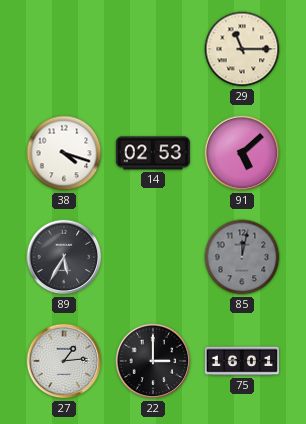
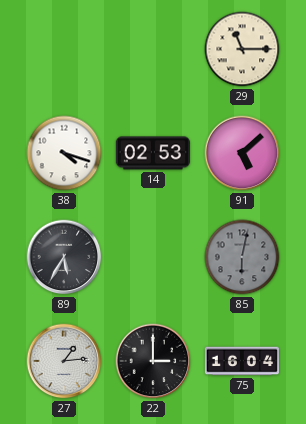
85: 12:02 -> 6:02 (242, 257)
75: 16:01 -> 16:04 (242, 361)
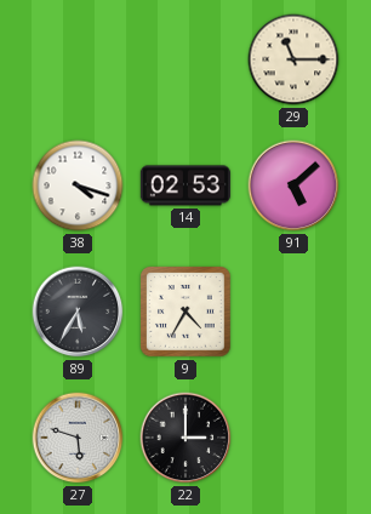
9: none -> 4:35 (187, 313)
85: 6:02 -> none (242, 257)
27: 1:14 -> 5:48 (78, 438)
75: 16:04 -> none (242, 361)
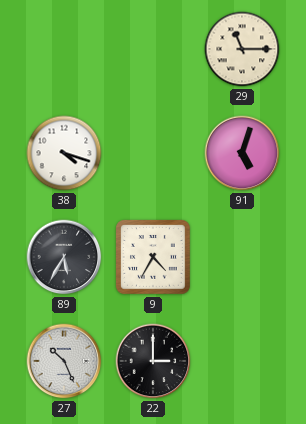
14: 02:53 -> none (185, 185)
91: 5:08 -> 5:03 (242, 153)
27: 5:48 -> 10:26 (64, 361)
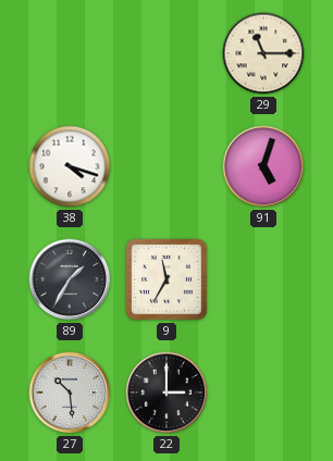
89: 5:35 -> 1:35 (70, 279)
9: 4:35 -> 11:35 (168, 281)
27: 10:26 -> 10:29 (70, 393)
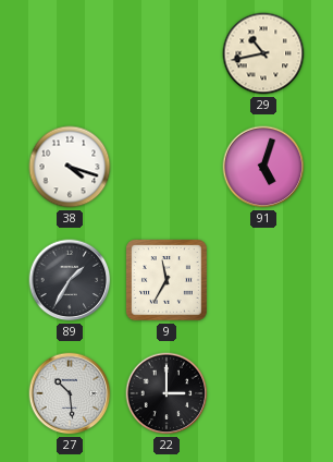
29: 11:15 -> 10:43 (263, 53)
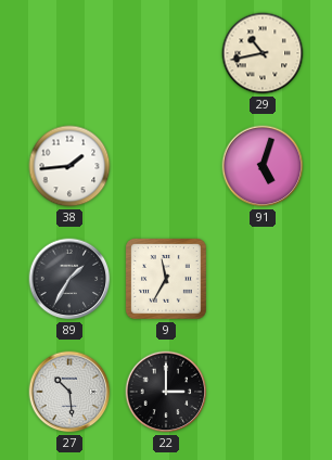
38: 4:18 -> 1:44 (69, 166)
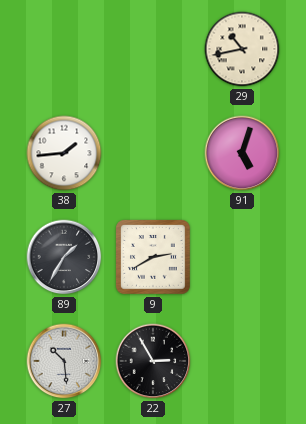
9: 11:35 -> 2:40 (154, 258)
22: 3:00 -> 2:55 (153, 361)
